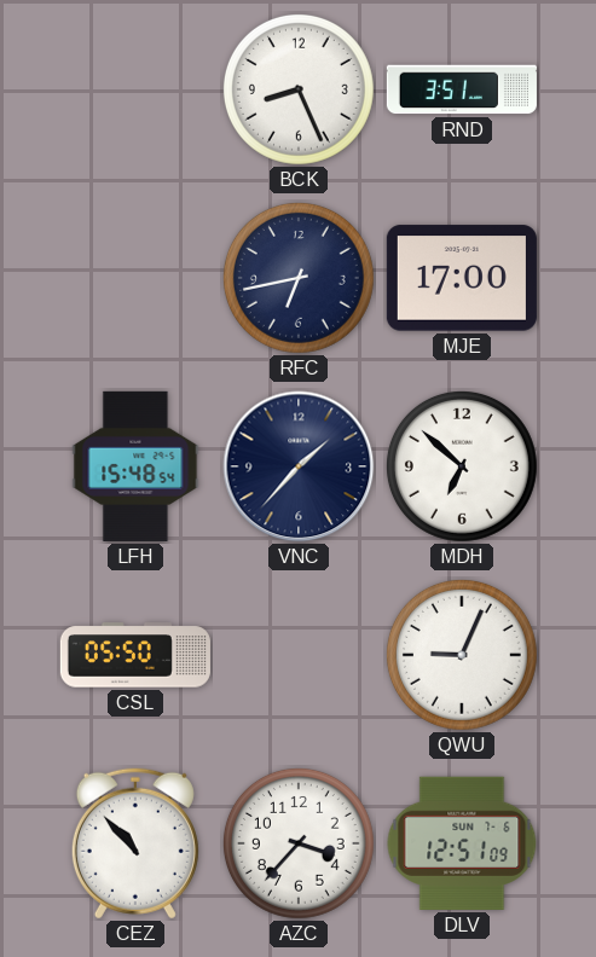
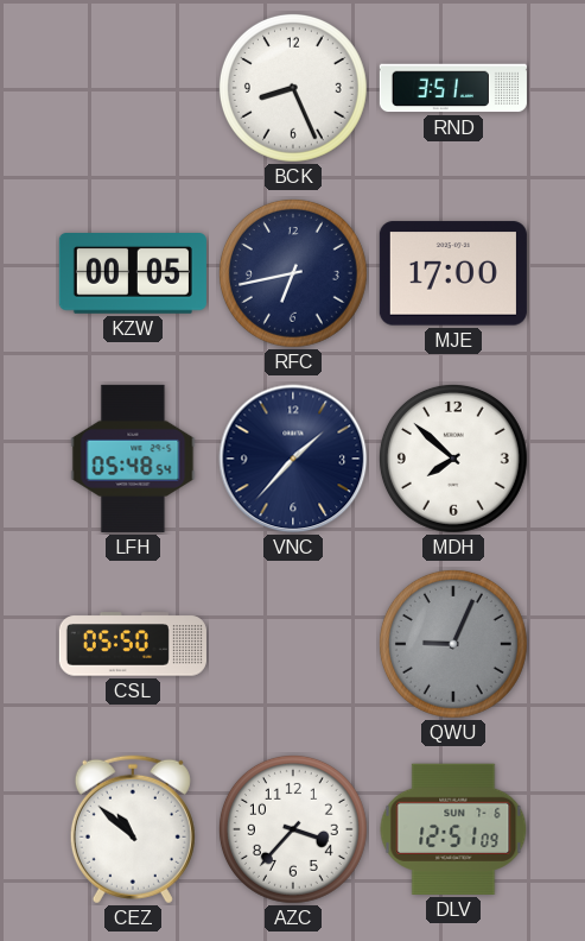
KZW: none -> 00:05 (133, 274)
LFH: 15:48 -> 05:48 (133, 459)
MDH: 6:52 -> 7:52 (453, 459)
QWU dial: white -> grey (453, 644)
CEZ: 10:53 -> 10:52 (133, 829)
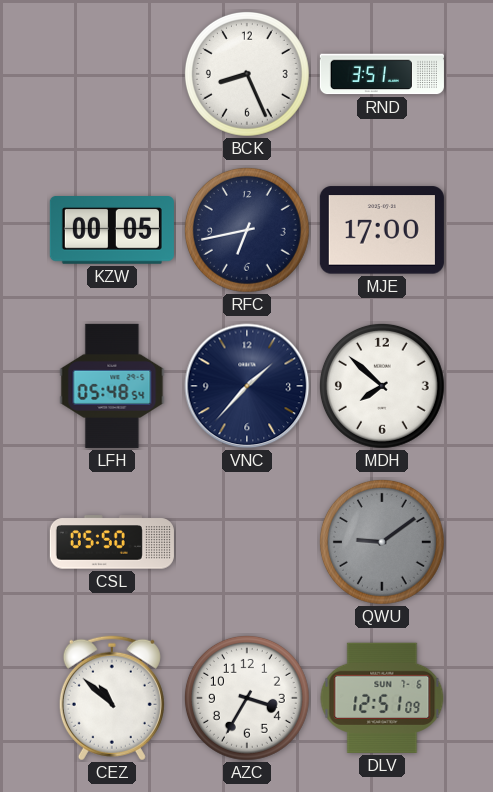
QWU: 9:04 -> 9:09 (382, 542)
AZC: 3:37 -> 3:35 (247, 698)
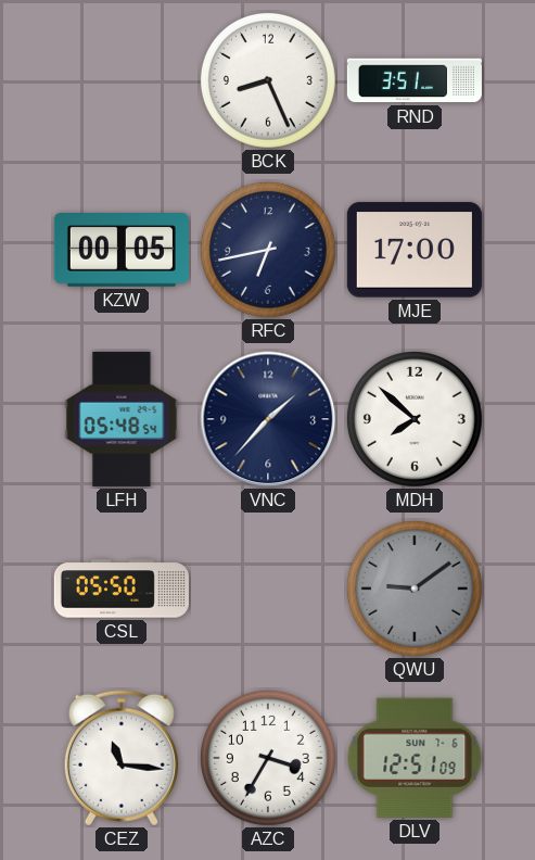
CEZ: 10:52 -> 11:16 (122, 758)
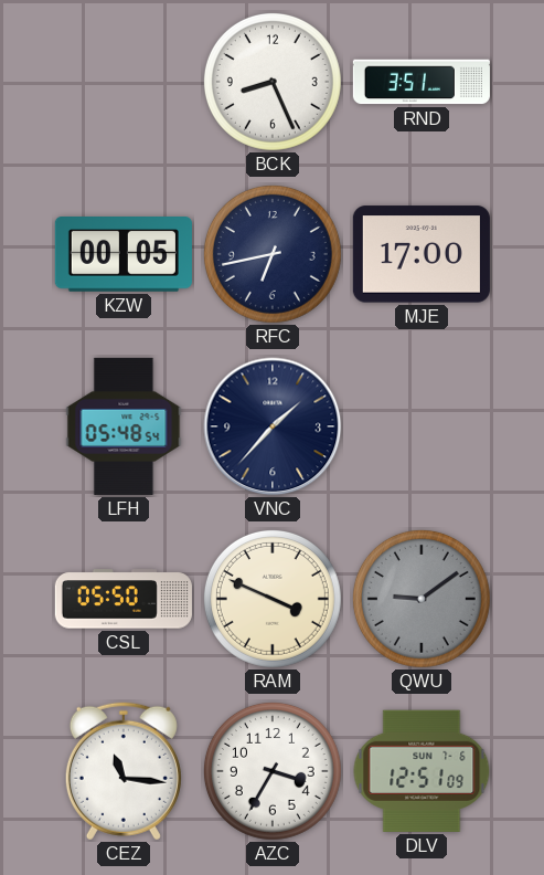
MDH: 7:52 -> none (415, 419)
RAM: none -> 3:49 (273, 599)
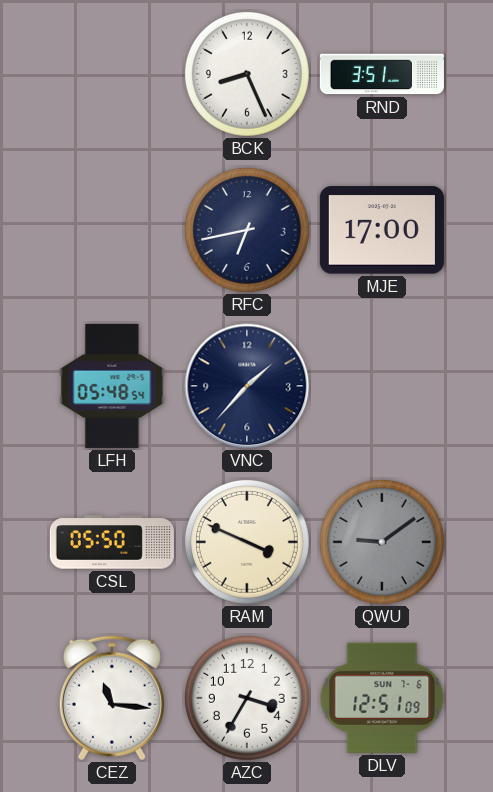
KZW: 00:05 -> none (124, 255)
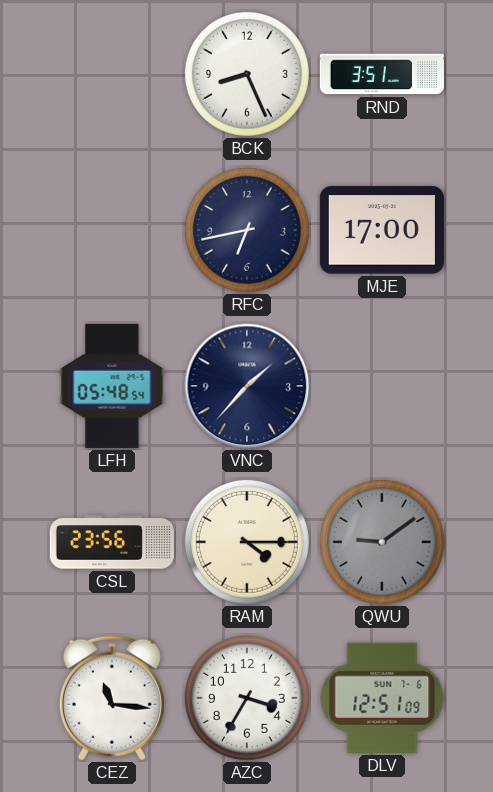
CSL: 05:50 -> 23:56 (112, 542)
RAM: 3:49 -> 4:15 (247, 542)
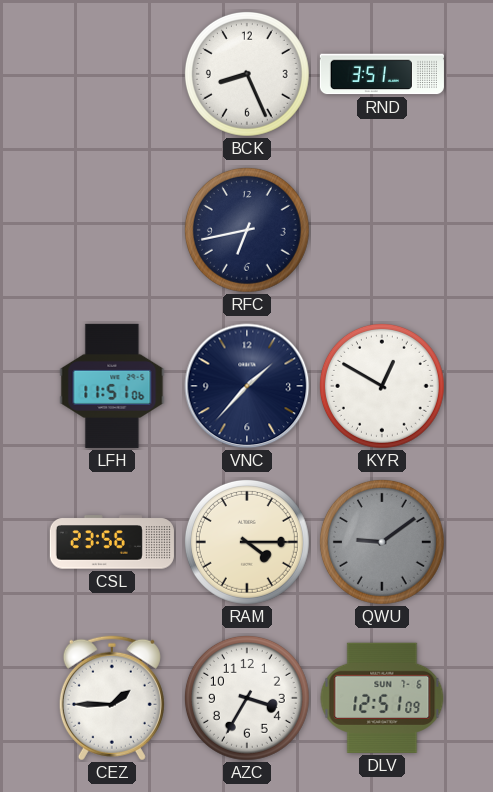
MJE: 17:00 -> none (382, 230)
LFH: 05:48 -> 11:51 (112, 386)
KYR: none -> 12:50 (382, 386)
CEZ: 11:16 -> 1:45 (112, 698)
